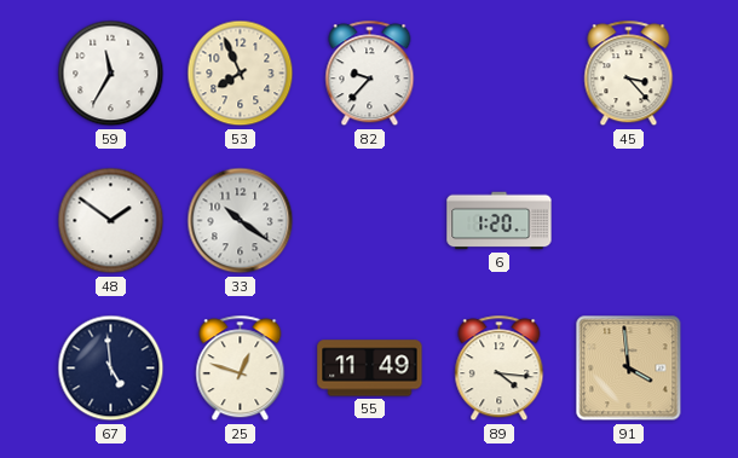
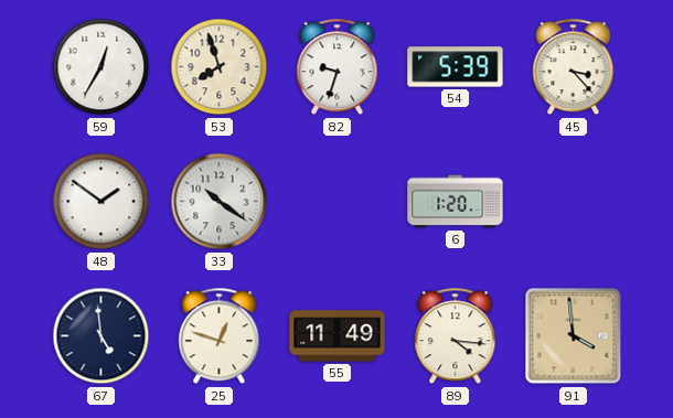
59: 11:35 -> 12:35 (102, 67)
53: 7:56 -> 7:57 (220, 67)
82: 9:37 -> 9:33 (338, 67)
54: none -> 5:39 (456, 67)
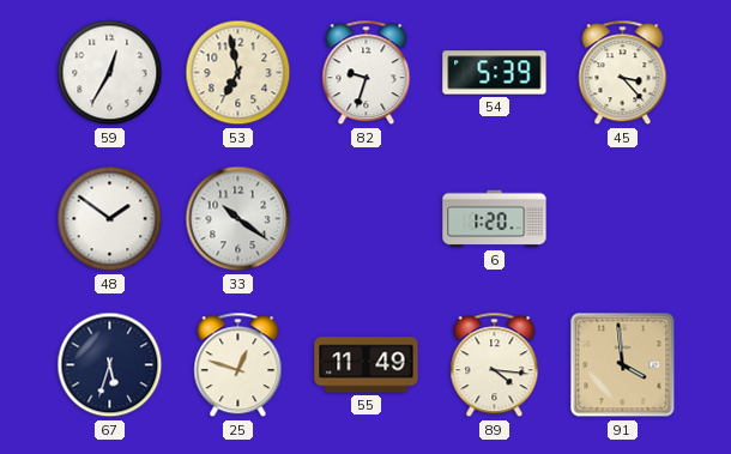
53: 7:57 -> 6:58 (238, 73)
67: 4:59 -> 5:33 (110, 365)
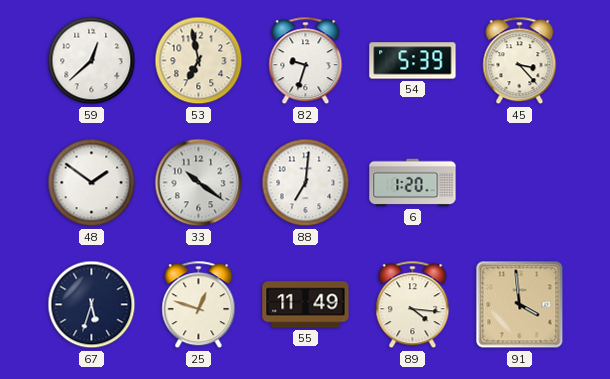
59: 12:35 -> 12:38 (92, 61)
88: none -> 7:01 (306, 183)
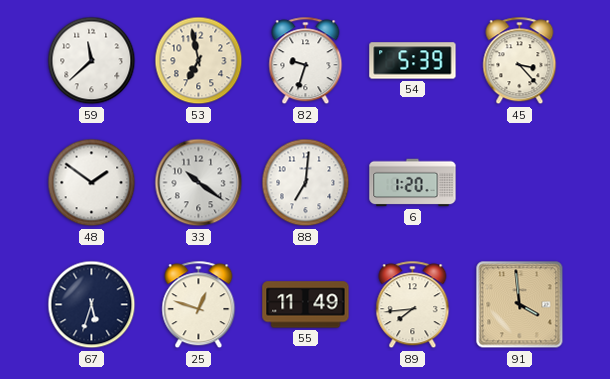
59: 12:38 -> 11:38 (92, 61)
89: 4:16 -> 7:44 (413, 305)
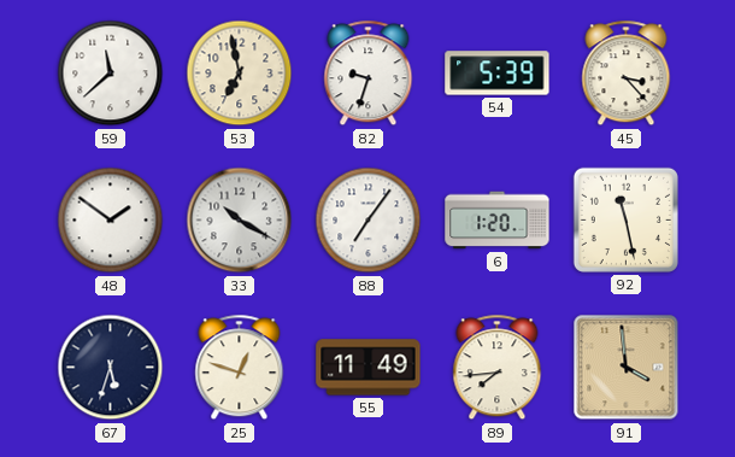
33: 10:21 -> 10:20 (240, 221)
88: 7:01 -> 7:06 (369, 221)
92: none -> 11:28 (625, 219)
